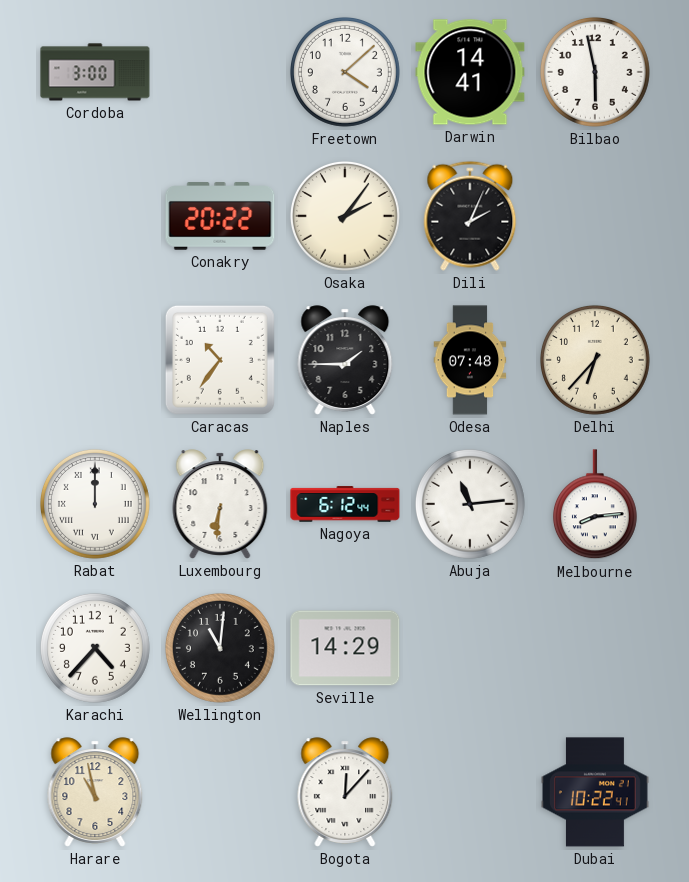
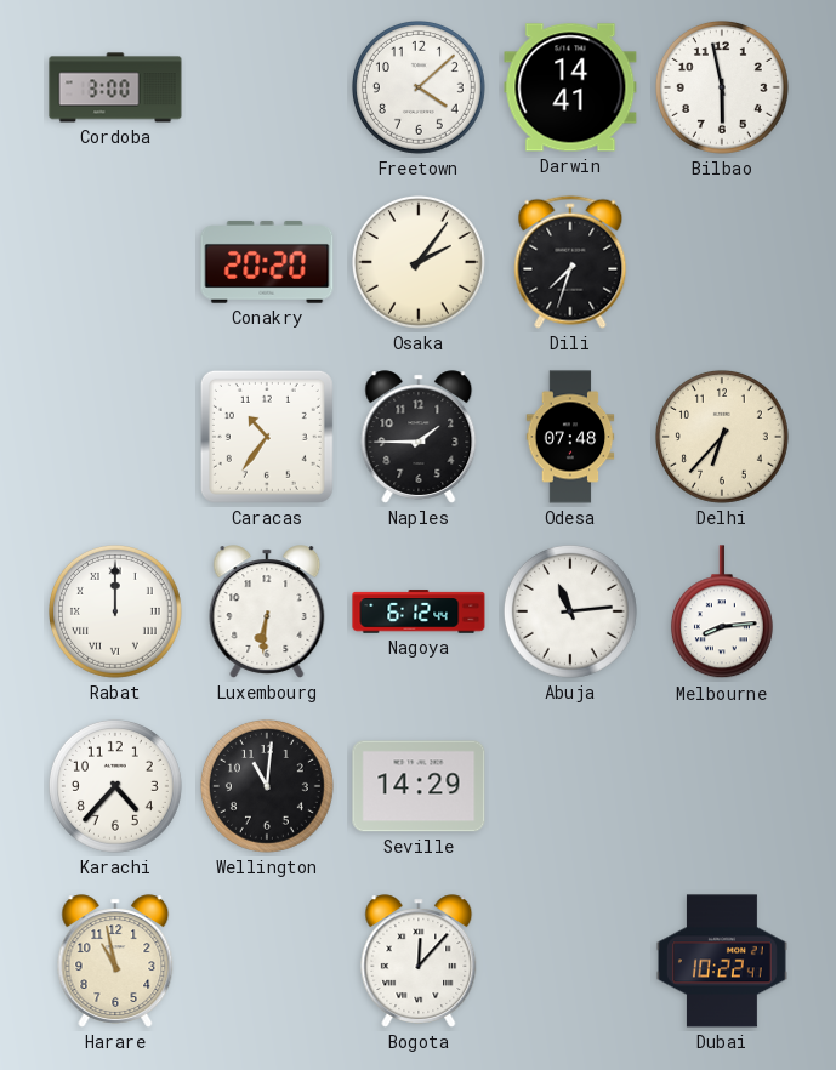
Conakry: 20:22 -> 20:20 (267, 262)
Dili: 2:04 -> 7:33 (570, 262)
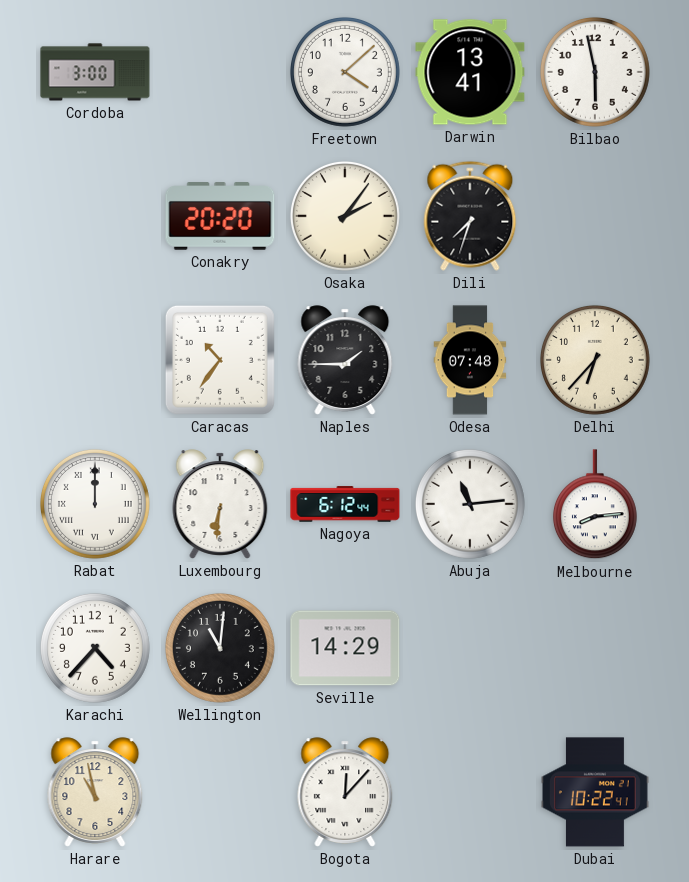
Darwin: 14:41 -> 13:41 (470, 72)
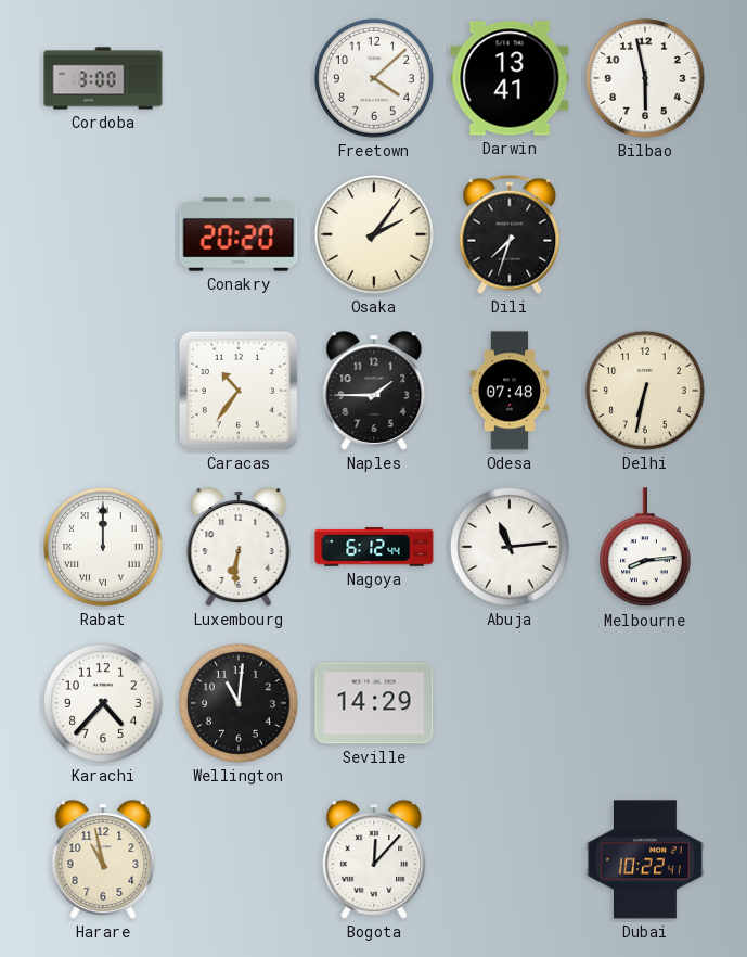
Delhi: 6:37 -> 6:32 (645, 391)
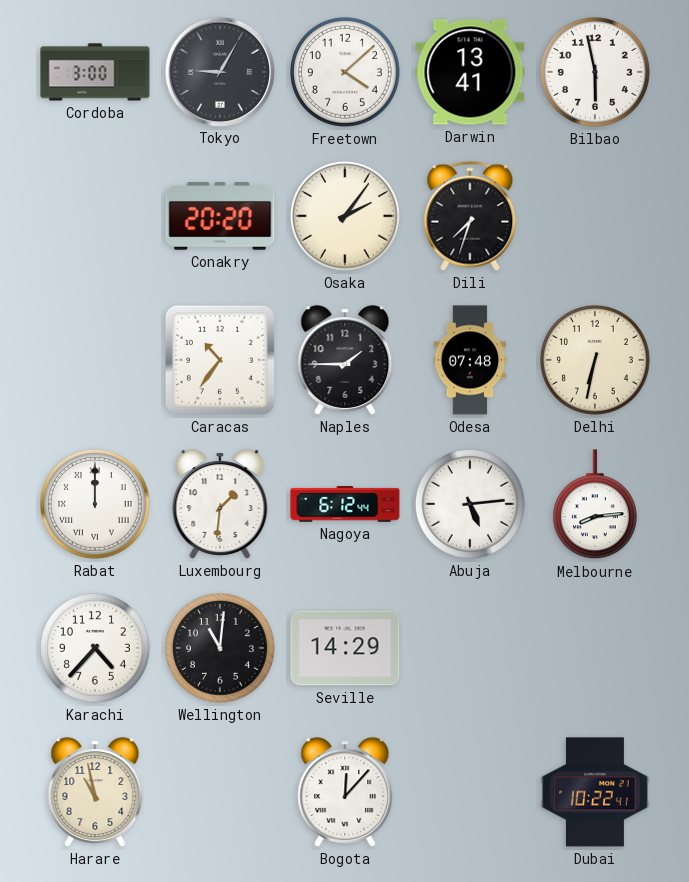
Tokyo: none -> 9:05 (219, 71)
Luxembourg: 6:31 -> 1:31 (220, 504)
Abuja: 11:14 -> 5:14 (470, 504)
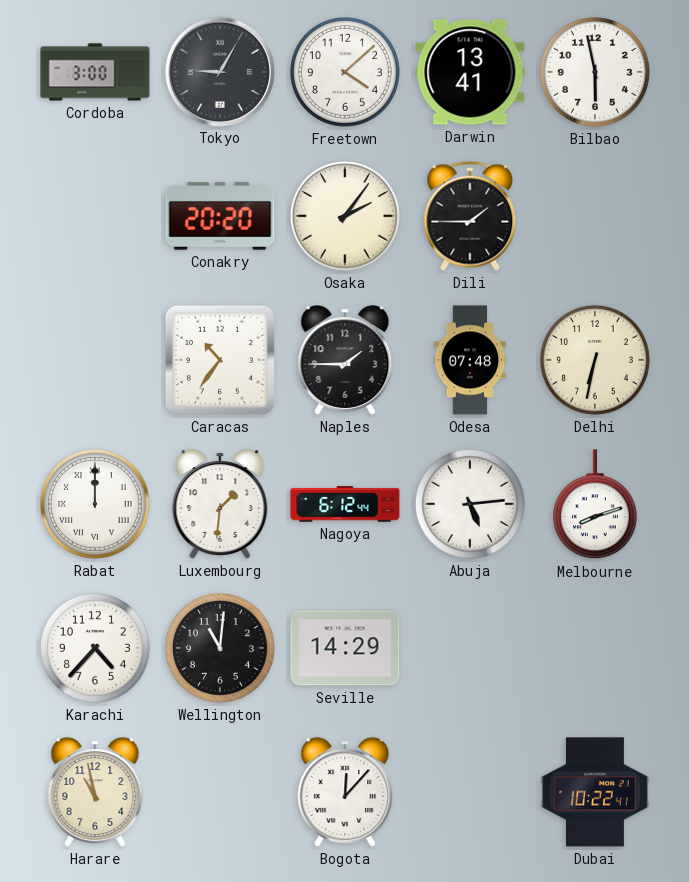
Dili: 7:33 -> 1:45 (470, 216)
Melbourne: 8:14 -> 8:12 (595, 505)
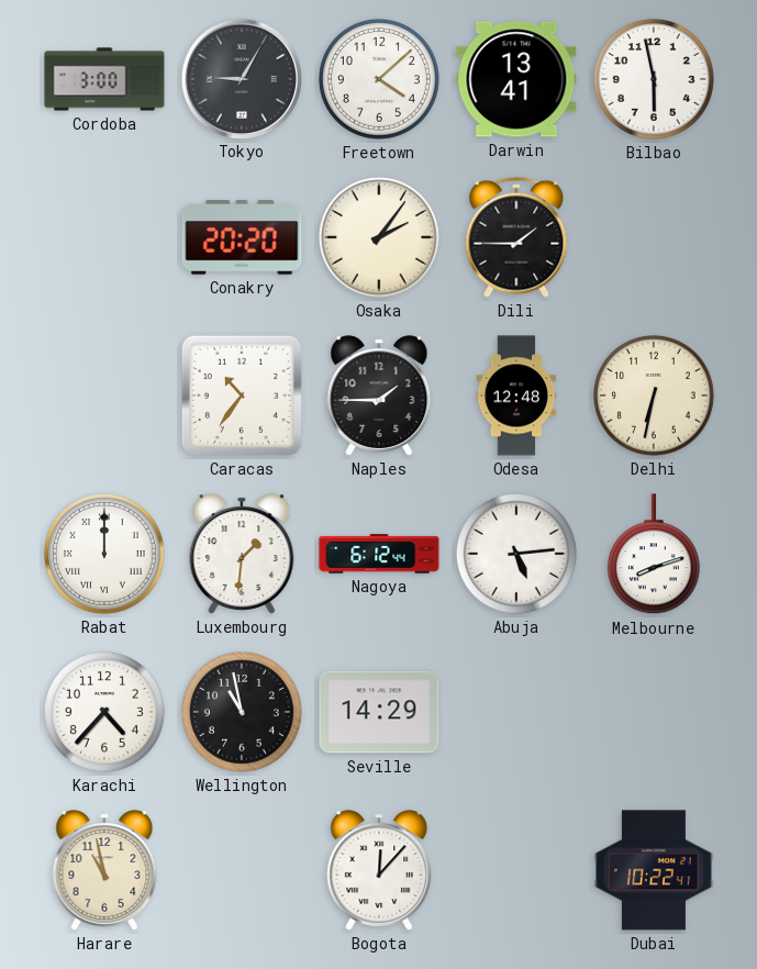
Odesa: 07:48 -> 12:48 (516, 396)
Wellington: 11:01 -> 10:58 (242, 712)
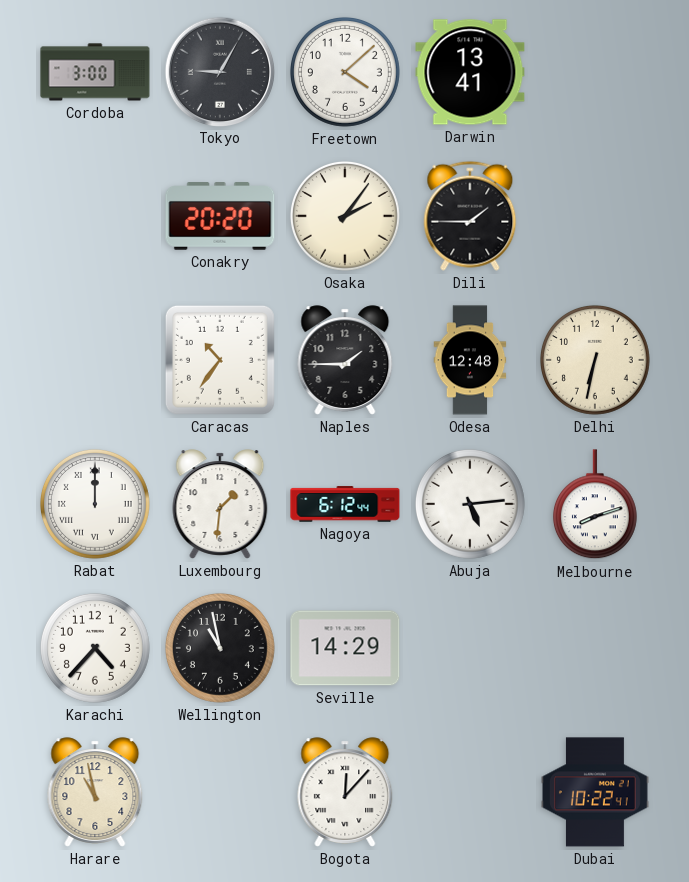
Bilbao: 5:58 -> none (654, 79)
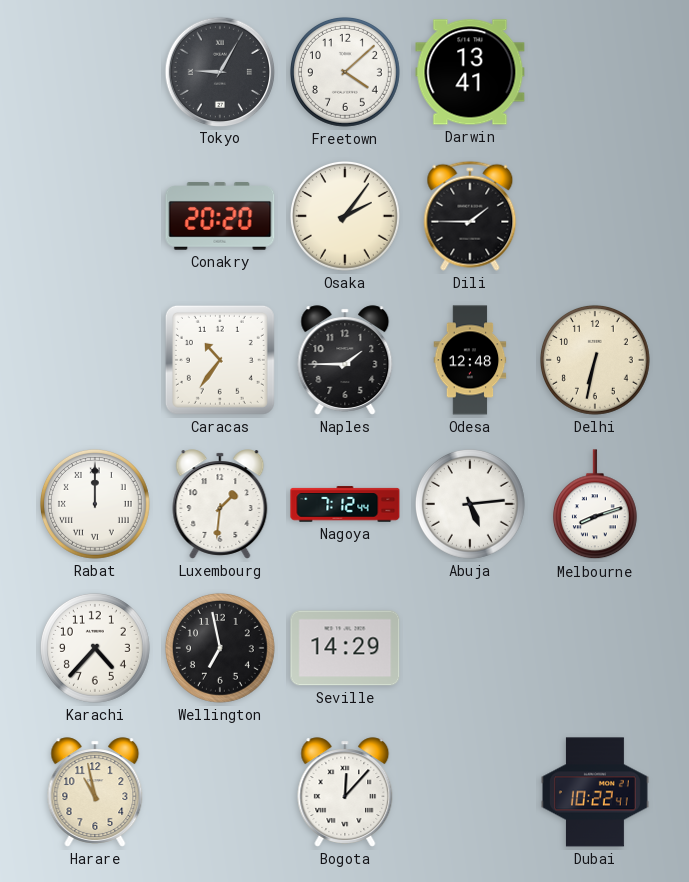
Cordoba: 3:00 -> none (95, 72)
Nagoya: 6:12 -> 7:12 (345, 504)
Wellington: 10:58 -> 6:58 (220, 648)
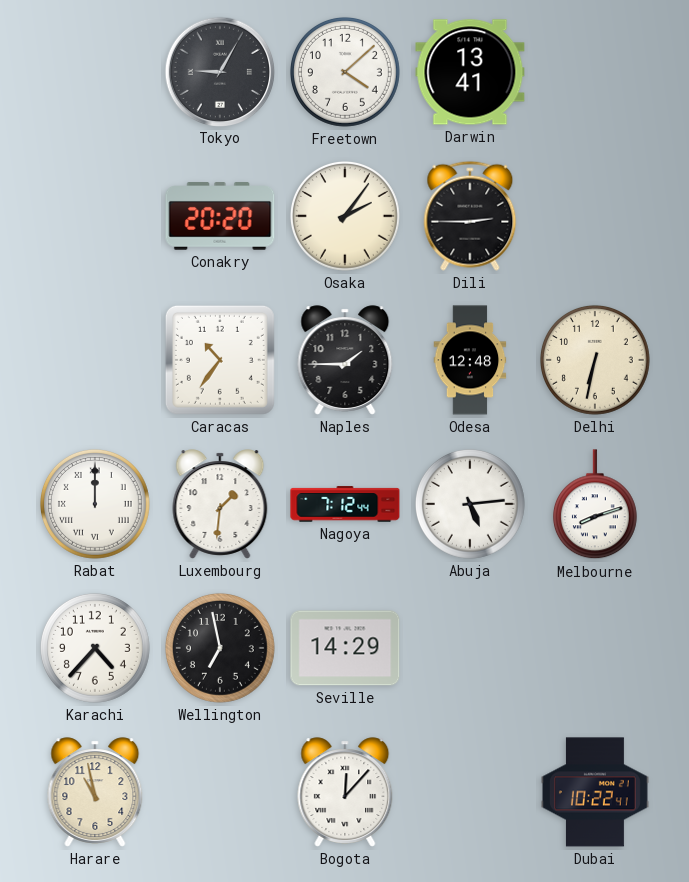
Dili: 1:45 -> 2:45 (470, 216)
